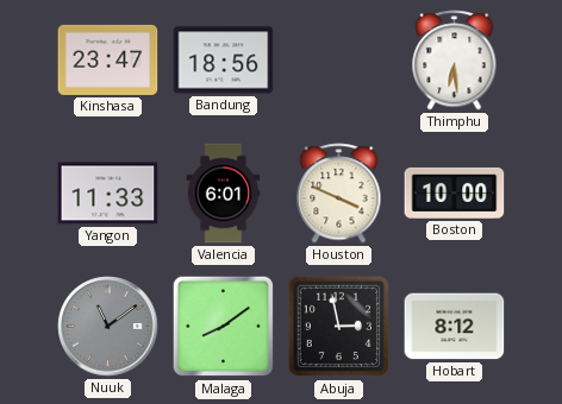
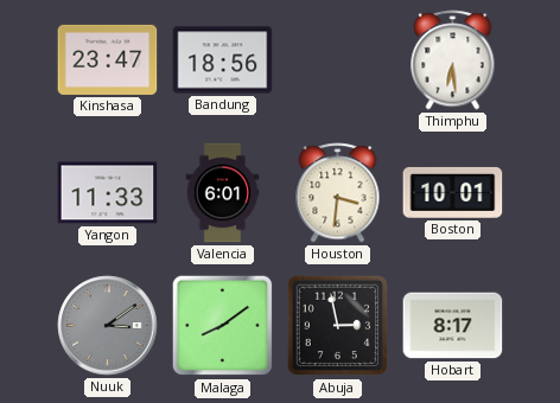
Houston: 3:49 -> 3:31 (338, 193)
Boston: 10:00 -> 10:01 (453, 192)
Nuuk: 11:09 -> 3:09 (108, 326)
Hobart: 8:12 -> 8:17 (453, 326)
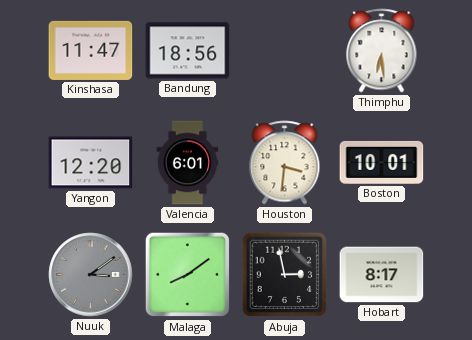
Kinshasa: 23:47 -> 11:47 (91, 50)
Yangon: 11:33 -> 12:20 (91, 163)
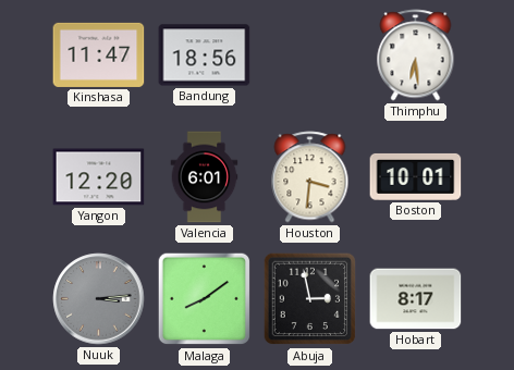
Nuuk: 3:09 -> 3:14 (99, 299)
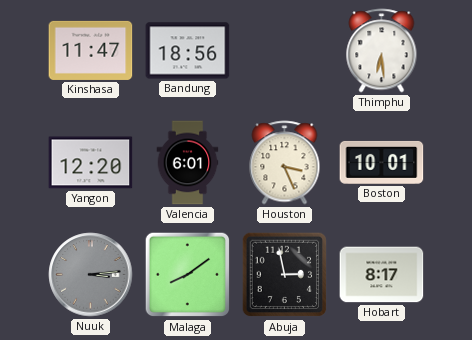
Houston: 3:31 -> 3:26 (285, 163)
